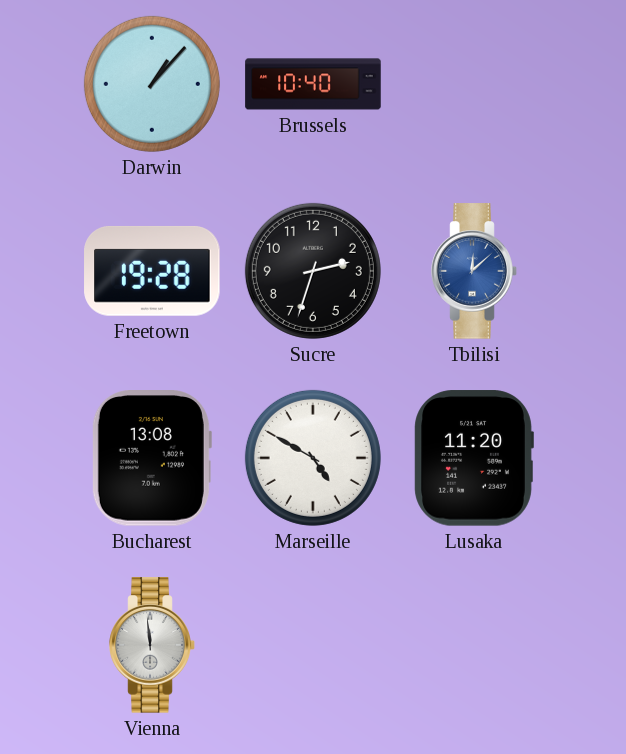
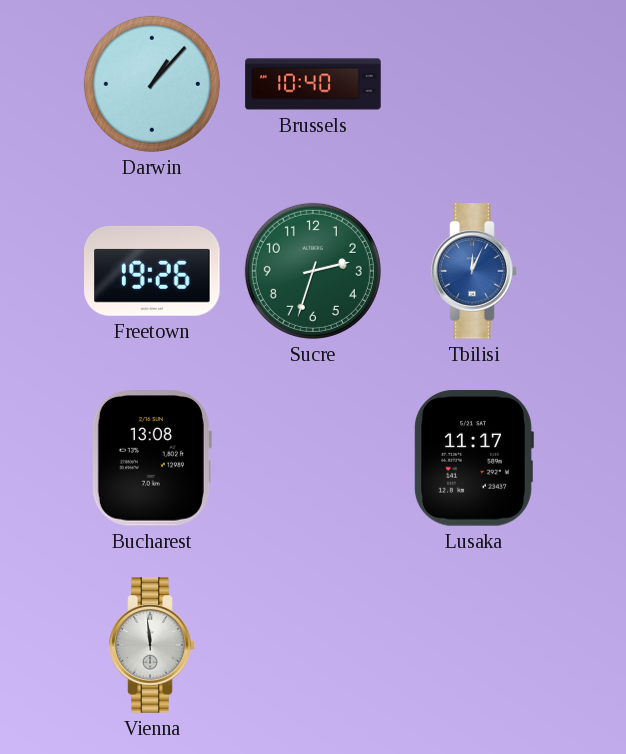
Freetown: 19:28 -> 19:26 (152, 271)
Sucre dial: black -> green (313, 271)
Tbilisi: 12:08 -> 12:04 (474, 271)
Marseille: 4:50 -> none (313, 458)
Lusaka: 11:20 -> 11:17 (474, 458)
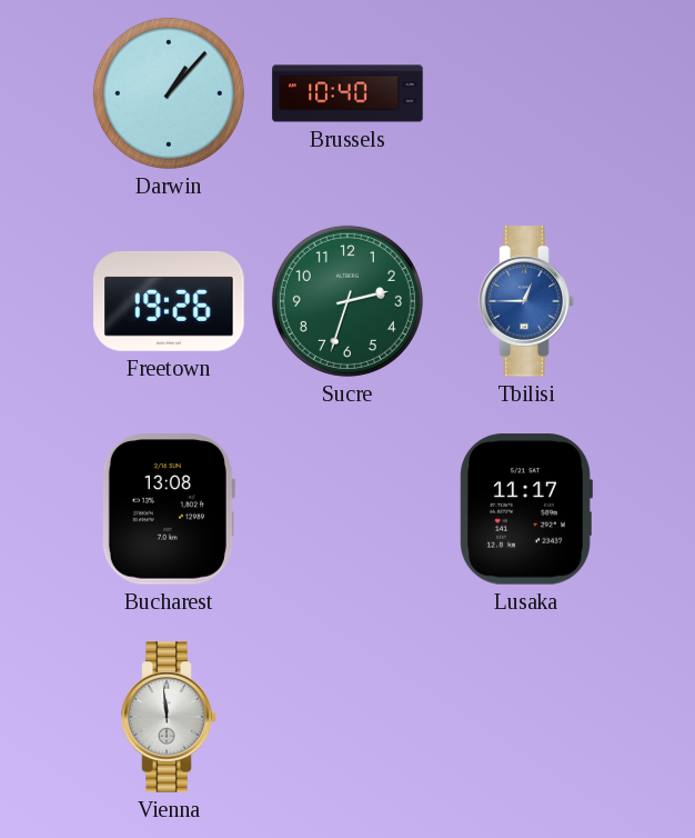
Tbilisi: 12:04 -> 12:45 (526, 301)
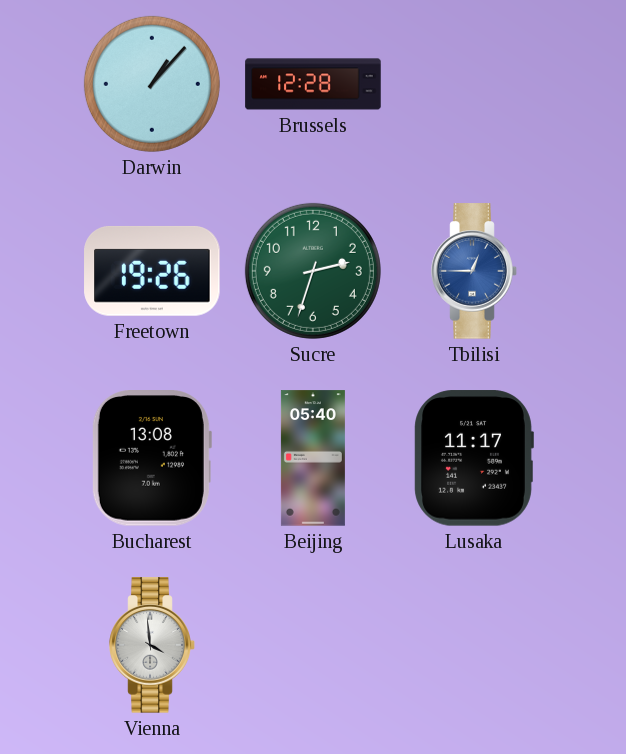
Brussels: 10:40 -> 12:28 (313, 84)
Beijing: none -> 05:40 (313, 458)
Vienna: 11:59 -> 3:59 (152, 645)
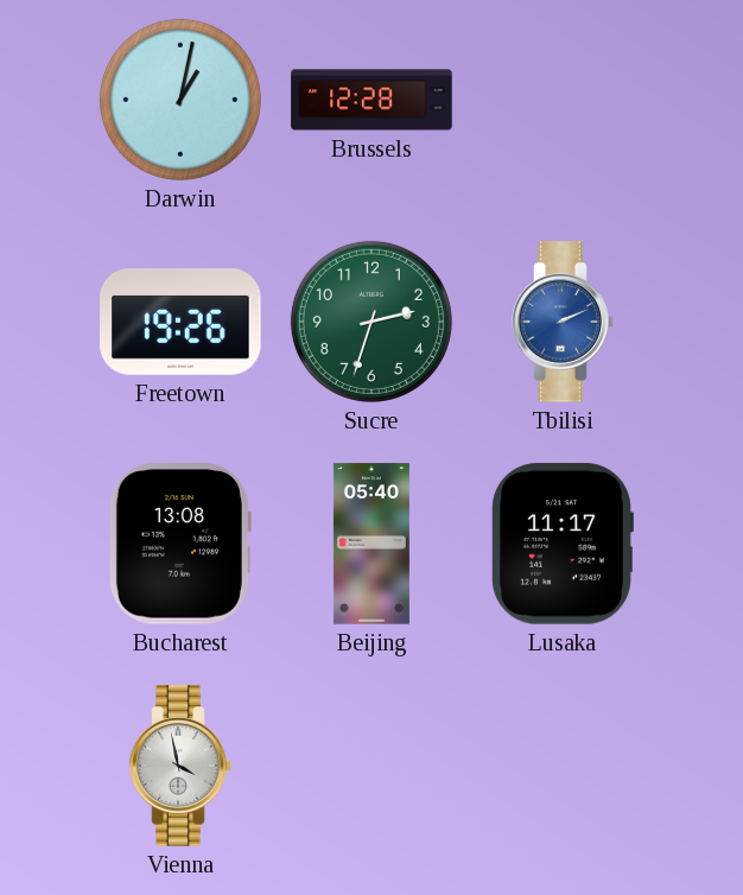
Darwin: 1:07 -> 1:02 (180, 100)
Tbilisi: 12:45 -> 2:11 (563, 322)
Vienna: 3:59 -> 3:58 (180, 766)
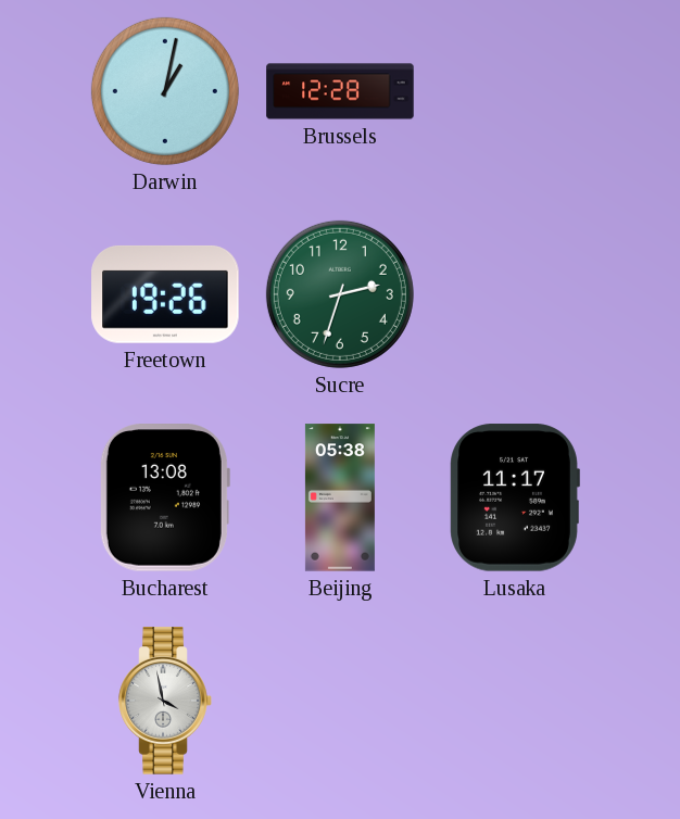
Tbilisi: 2:11 -> none (563, 322)
Beijing: 05:40 -> 05:38 (340, 497)
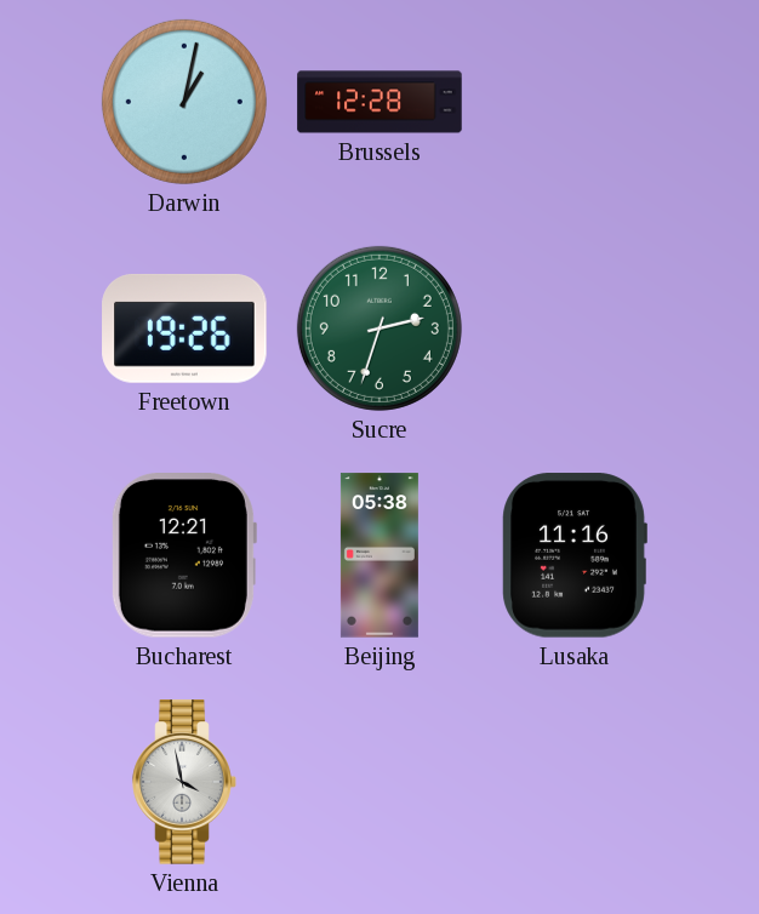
Bucharest: 13:08 -> 12:21 (183, 556)
Lusaka: 11:17 -> 11:16 (575, 555)
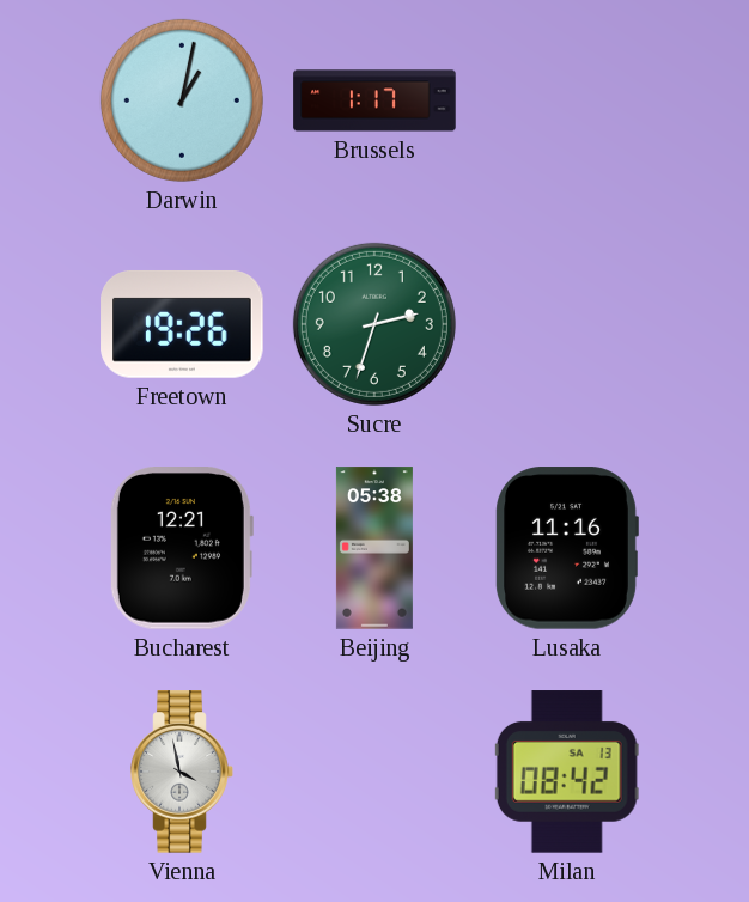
Brussels: 12:28 -> 1:17 (374, 100)
Milan: none -> 08:42 (567, 772)
